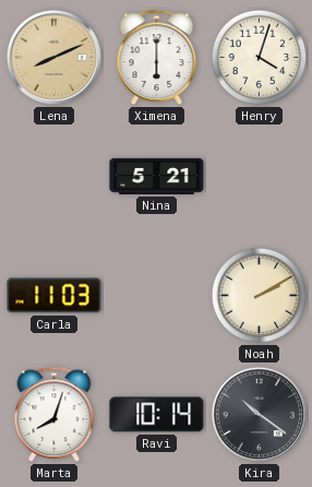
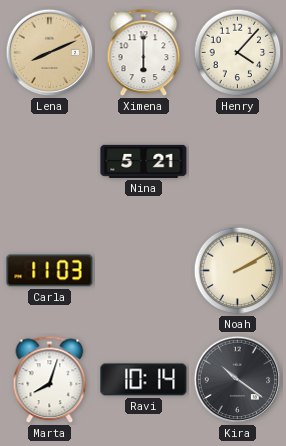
Henry: 4:03 -> 4:07 (238, 53)
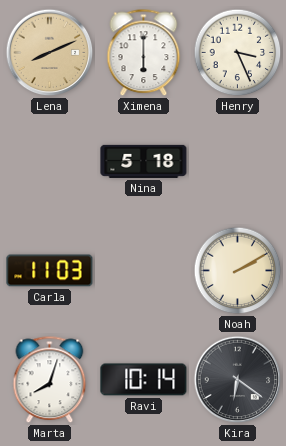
Henry: 4:07 -> 3:26 (238, 53)
Nina: 5:21 -> 5:18 (144, 161)
Kira: 10:21 -> 6:21 (238, 380)
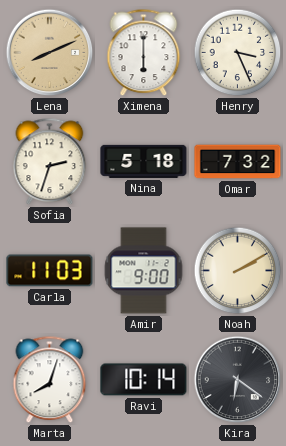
Sofia: none -> 2:33 (50, 162)
Omar: none -> 7:32 (238, 162)
Amir: none -> 9:00 (144, 271)
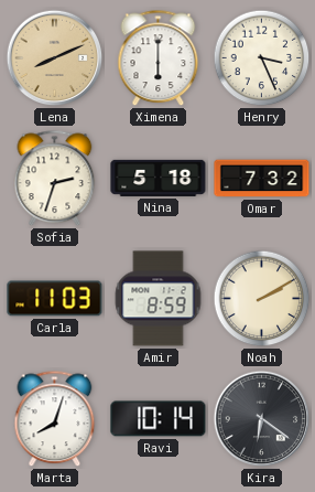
Amir: 9:00 -> 8:59 (159, 299)
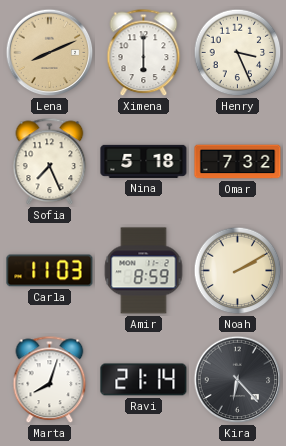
Sofia: 2:33 -> 7:26 (50, 162)
Ravi: 10:14 -> 21:14 (144, 380)
Kira: 6:21 -> 6:23 (238, 380)
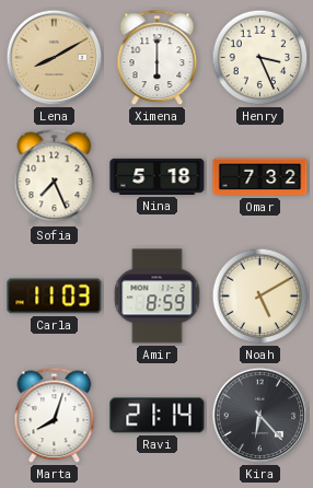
Lena: 8:11 -> 8:10 (55, 58)
Noah: 2:10 -> 5:10 (260, 297)
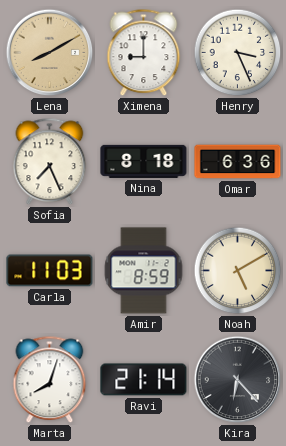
Ximena: 6:00 -> 9:00 (144, 53)
Nina: 5:18 -> 8:18 (144, 161)
Omar: 7:32 -> 6:36 (238, 162)
